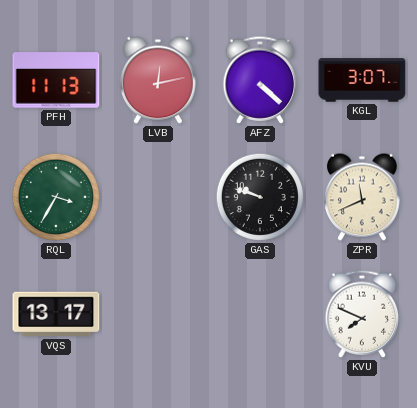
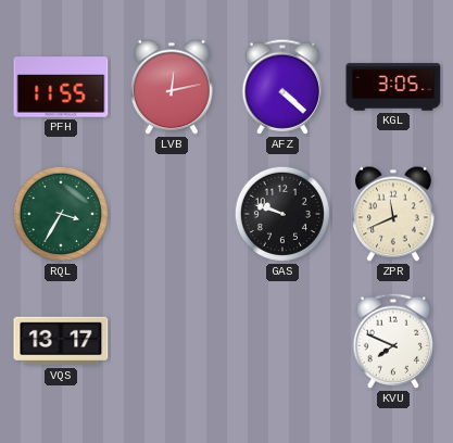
PFH: 11:13 -> 11:55 (61, 87)
KGL: 3:07 -> 3:05 (393, 87)
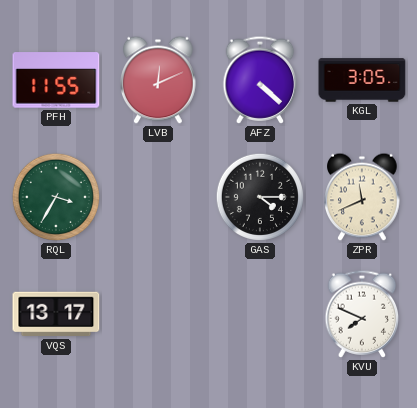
LVB: 12:13 -> 12:11 (158, 80)
GAS: 9:48 -> 4:15 (260, 197)
